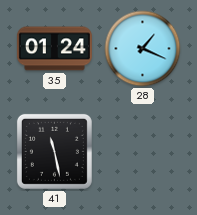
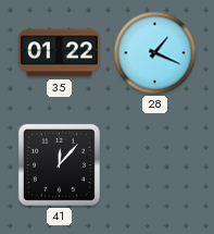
35: 01:24 -> 01:22 (59, 53)
41: 11:28 -> 12:07 (59, 164)
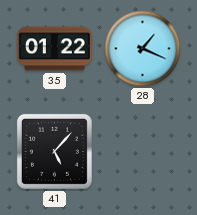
41: 12:07 -> 5:07 (54, 151)
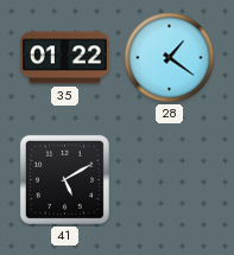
28: 1:19 -> 1:21 (170, 58)
41: 5:07 -> 5:10 (64, 179)
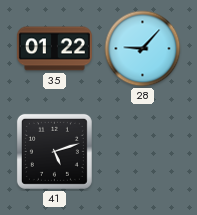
28: 1:21 -> 9:07 (143, 49)
41: 5:10 -> 5:12 (54, 151)
